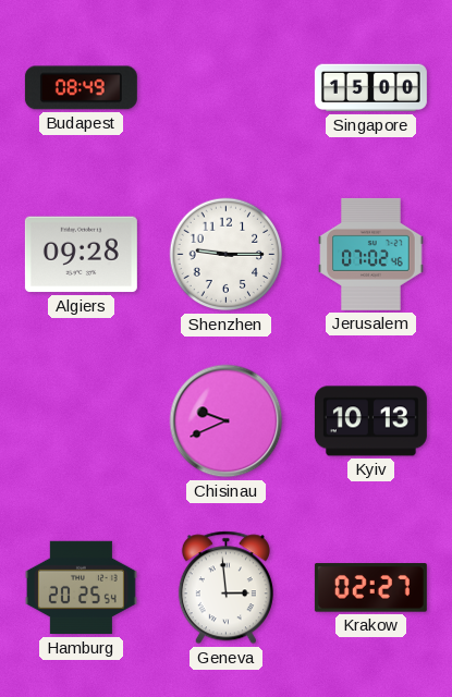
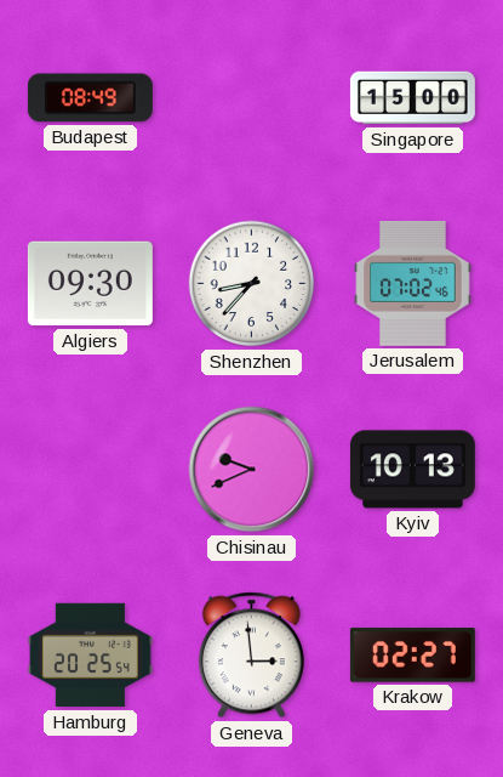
Algiers: 09:28 -> 09:30 (90, 284)
Shenzhen: 9:15 -> 8:37 (252, 284)
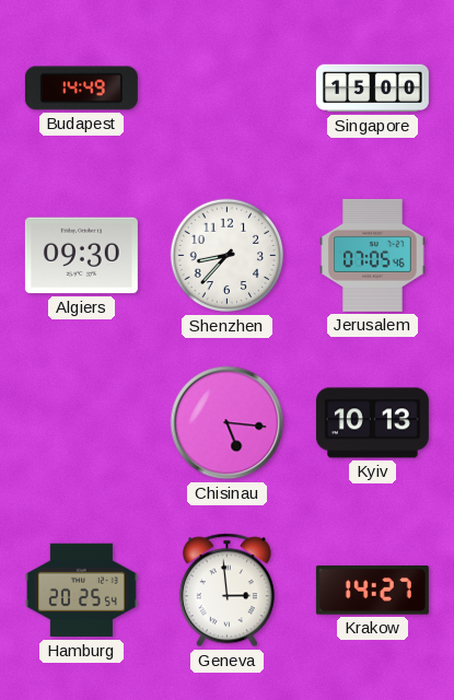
Budapest: 08:49 -> 14:49 (81, 89)
Jerusalem: 07:02 -> 07:05 (373, 255)
Chisinau: 9:41 -> 5:16 (228, 423)
Krakow: 02:27 -> 14:27 (372, 591)
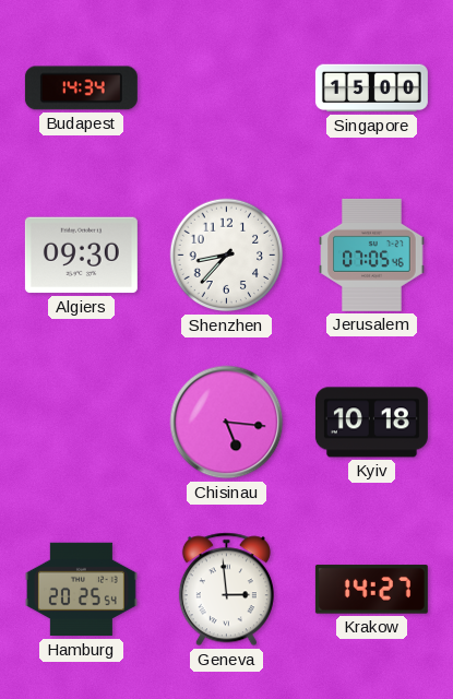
Budapest: 14:49 -> 14:34 (81, 88)
Kyiv: 10:13 -> 10:18 (371, 423)
